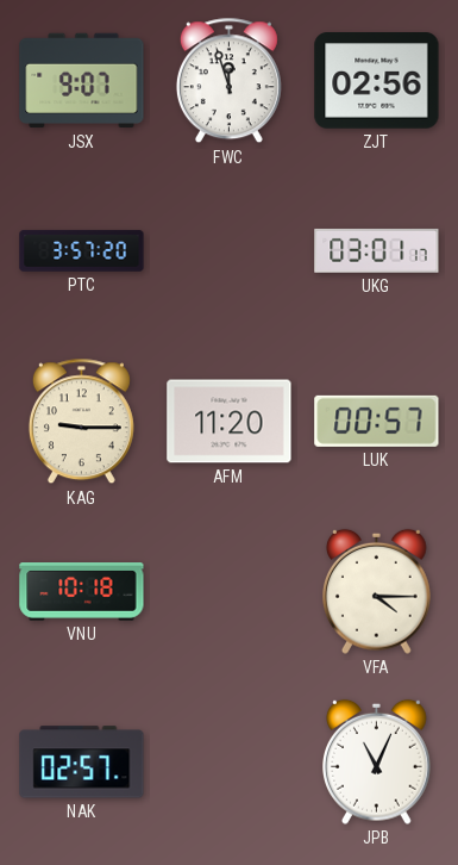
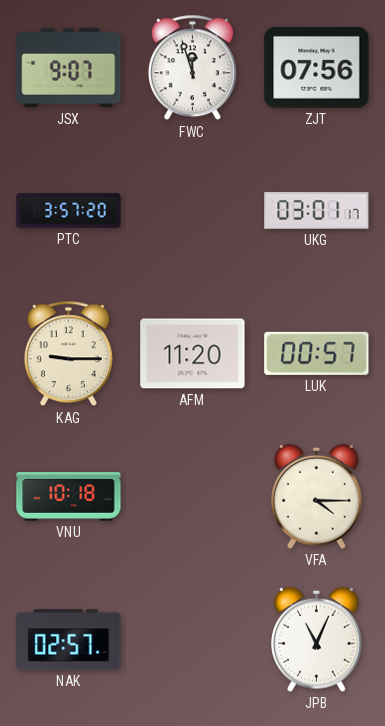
ZJT: 02:56 -> 07:56 (317, 68)
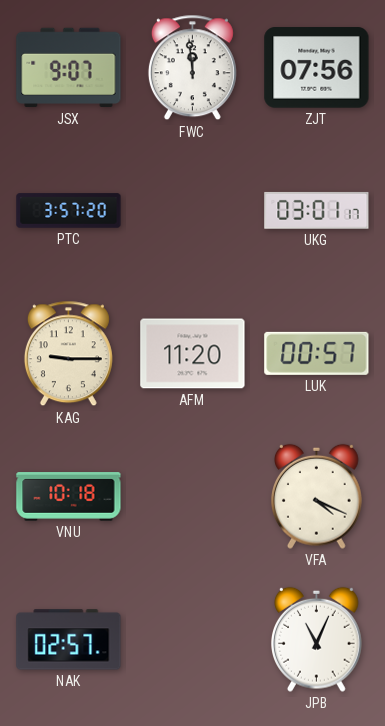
FWC: 11:57 -> 11:59 (192, 68)
VFA: 4:15 -> 4:19 (317, 496)
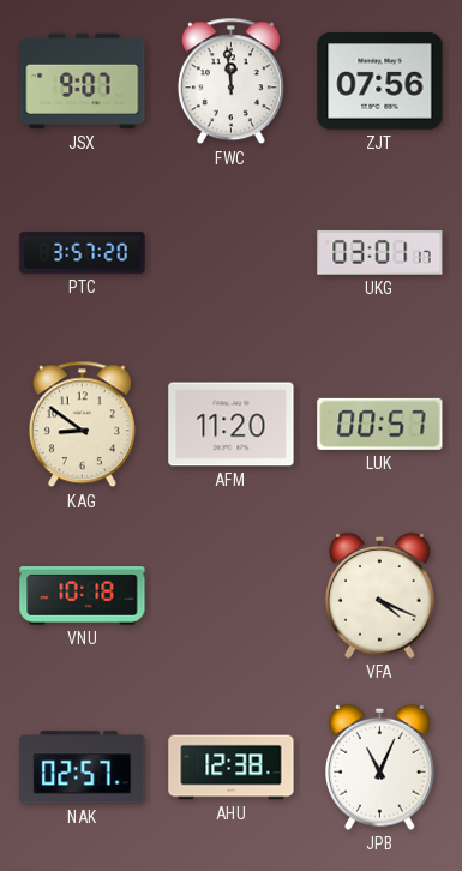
KAG: 9:15 -> 8:51 (82, 425)
AHU: none -> 12:38 (232, 768)
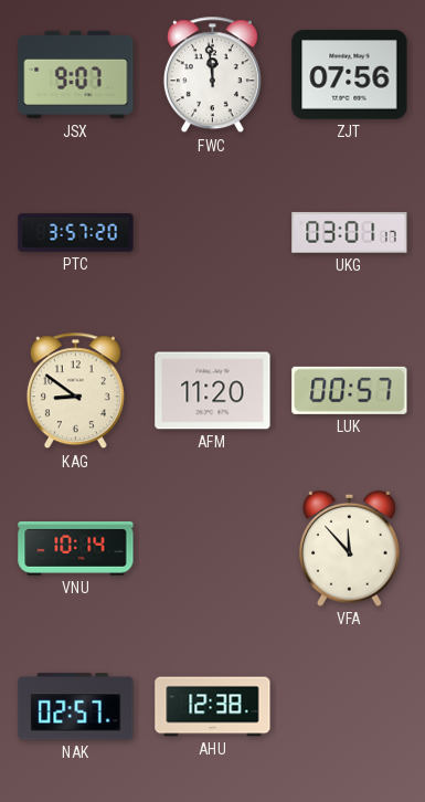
VNU: 10:18 -> 10:14 (76, 549)
VFA: 4:19 -> 11:53 (350, 548)
JPB: 11:04 -> none (380, 767)
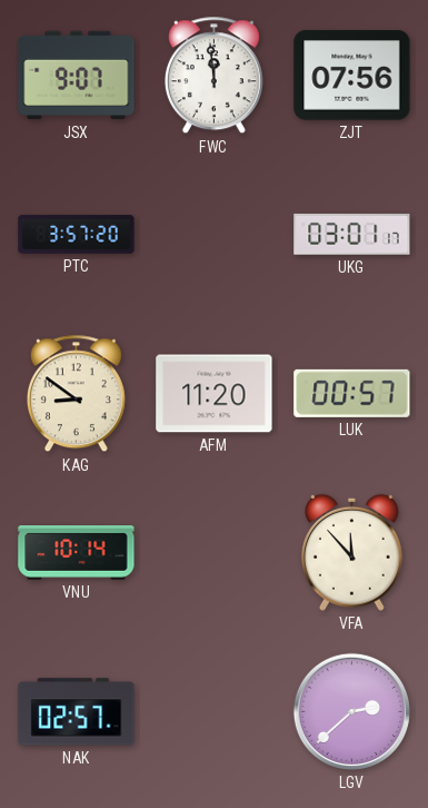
AHU: 12:38 -> none (213, 707)
LGV: none -> 2:38 (351, 711)
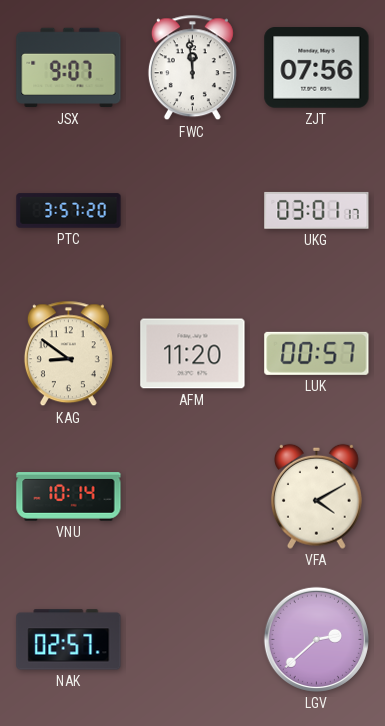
VFA: 11:53 -> 4:10 (317, 496)
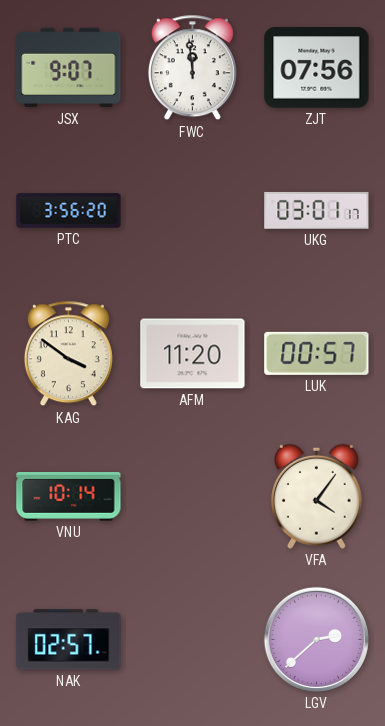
PTC: 3:57 -> 3:56 (69, 211)
KAG: 8:51 -> 3:51 (68, 354)
VFA: 4:10 -> 4:06 (317, 496)
